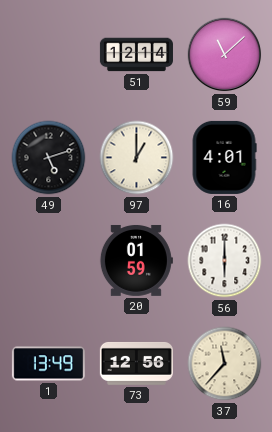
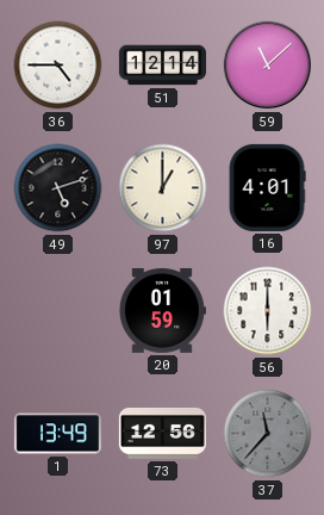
36: none -> 4:45 (58, 66)
37 dial: cream -> grey (268, 434)
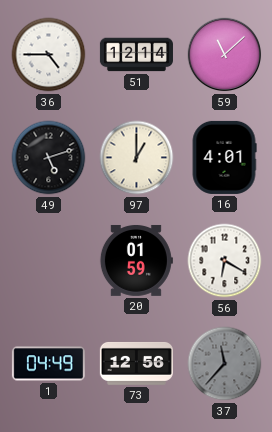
56: 6:00 -> 6:20 (225, 261)
1: 13:49 -> 04:49 (48, 364)
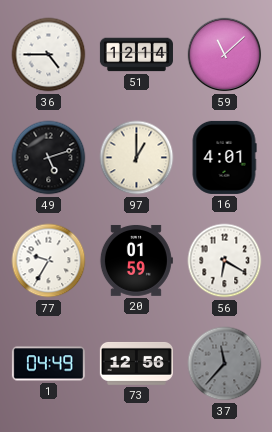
77: none -> 9:35 (49, 261)
